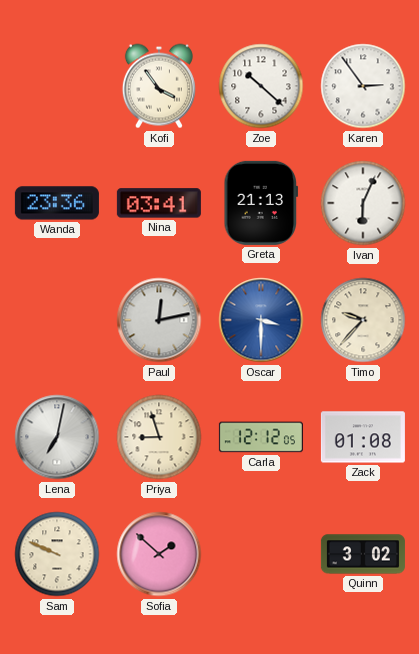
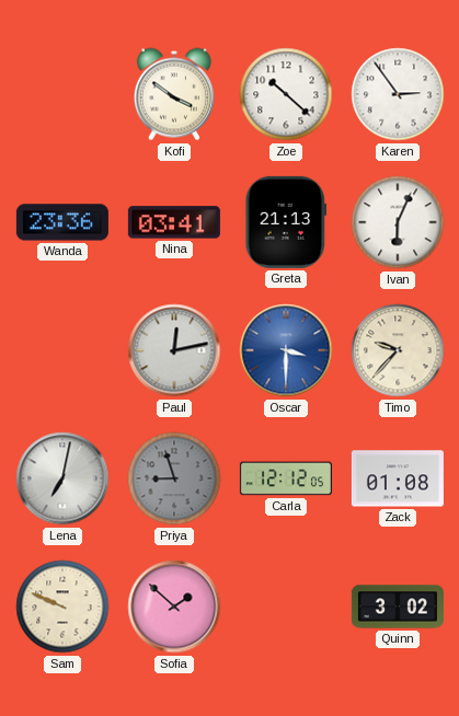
Kofi: 3:54 -> 3:51 (174, 94)
Priya dial: cream -> grey (174, 478)
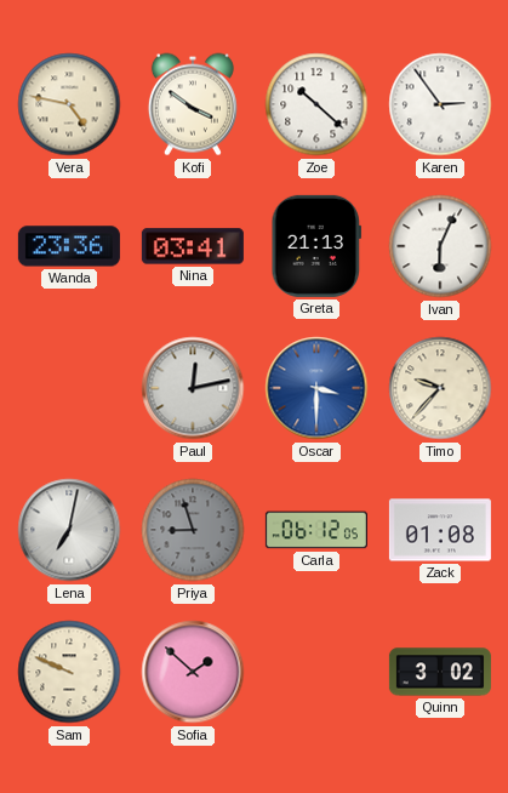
Vera: none -> 4:47 (69, 104)
Carla: 12:12 -> 06:12 (316, 530)
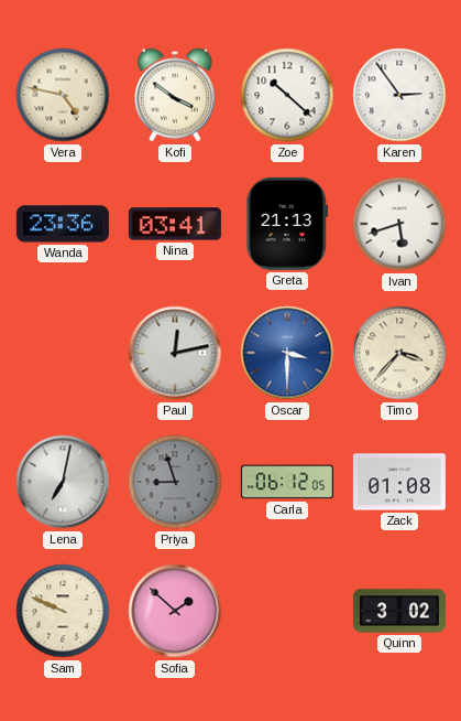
Ivan: 6:04 -> 5:42 (399, 224)
Timo: 9:37 -> 3:37 (399, 353)
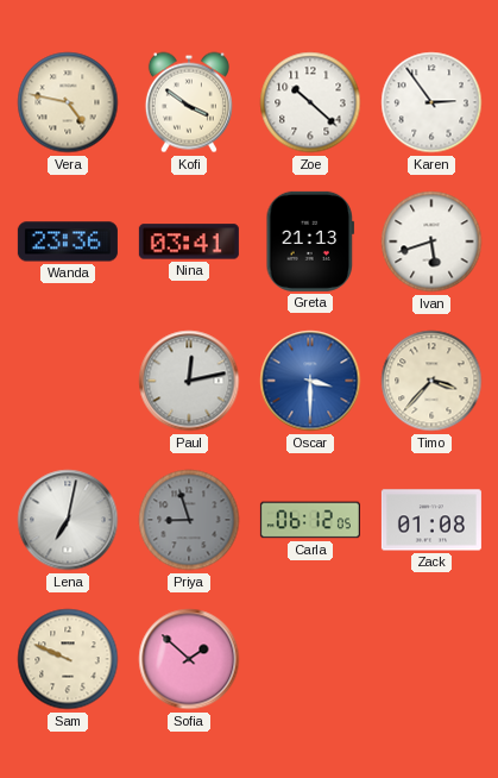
Quinn: 3:02 -> none (399, 611)
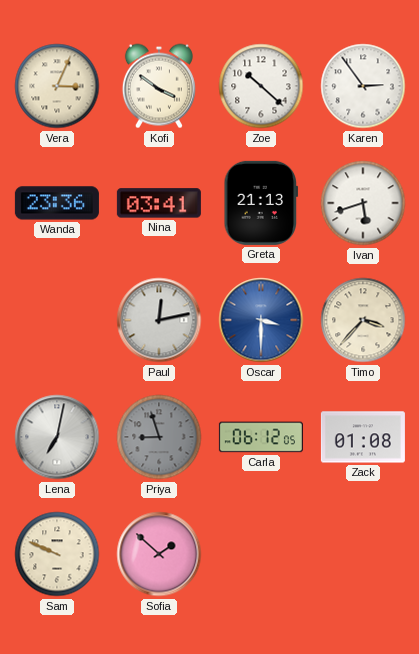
Vera: 4:47 -> 3:04 (57, 86)
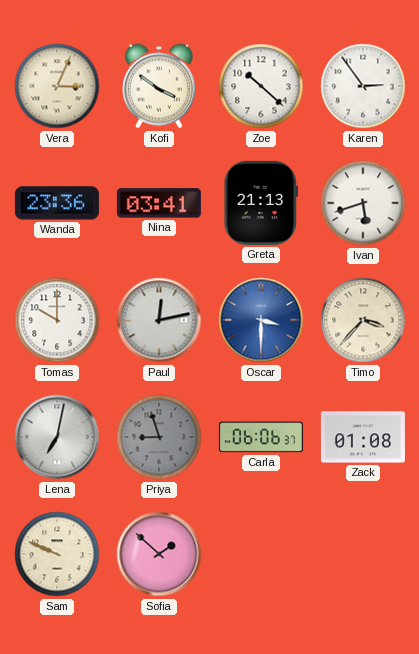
Tomas: none -> 10:00 (57, 320)
Carla: 06:12 -> 06:06 (261, 437)
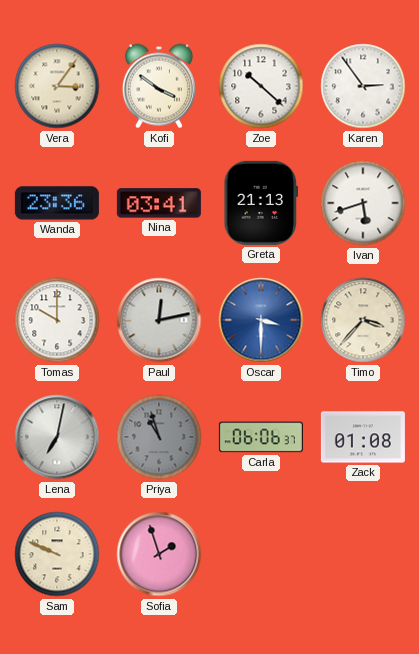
Vera: 3:04 -> 3:06 (57, 86)
Priya: 8:57 -> 10:57 (159, 437)
Sofia: 1:52 -> 1:57 (159, 554)
